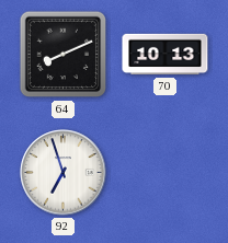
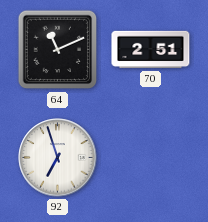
64: 8:11 -> 11:11 (58, 50)
70: 10:13 -> 2:51 (151, 50)
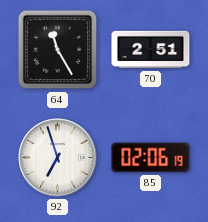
64: 11:11 -> 11:25 (58, 50)
85: none -> 02:06 (151, 158)
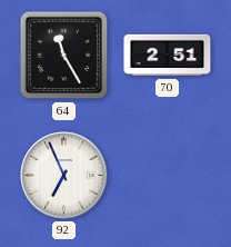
92: 6:57 -> 6:56 (64, 176)
85: 02:06 -> none (151, 158)
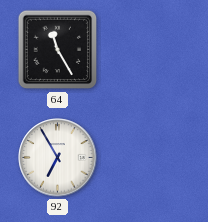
70: 2:51 -> none (168, 56)
92: 6:56 -> 6:55 (58, 158)
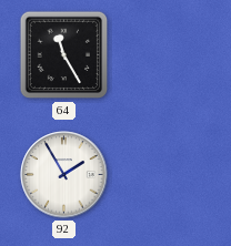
92: 6:55 -> 1:55 (64, 175)
